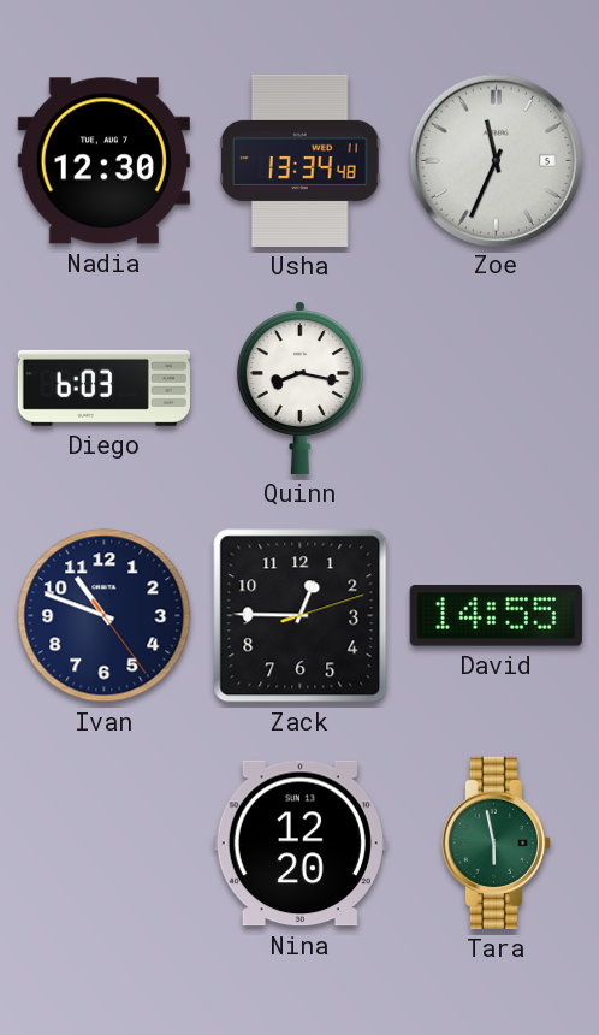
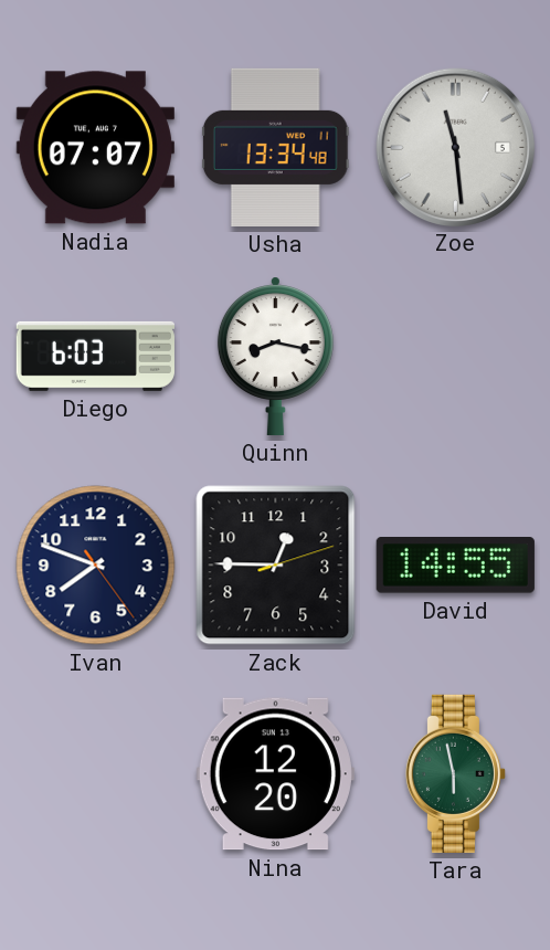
Nadia: 12:30 -> 07:07 (95, 148)
Zoe: 11:34 -> 11:29 (455, 147)
Ivan: 10:48 -> 7:48 (96, 566)
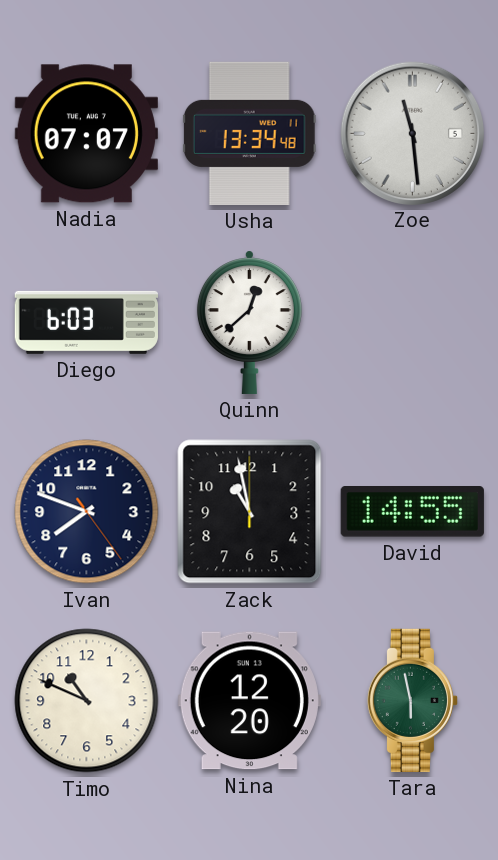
Quinn: 8:17 -> 12:38 (249, 322)
Zack: 12:45 -> 10:58 (250, 512)
Timo: none -> 10:49 (87, 701)
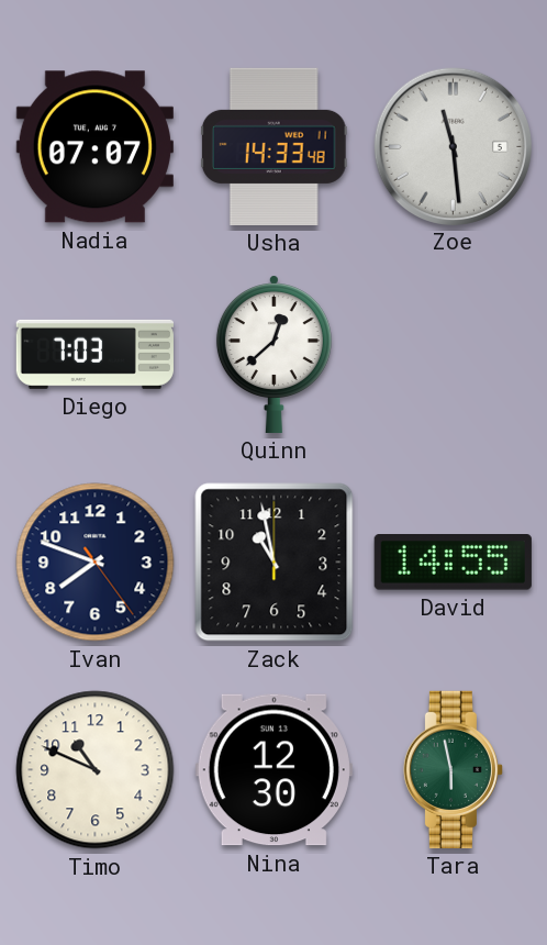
Usha: 13:34 -> 14:33 (273, 146)
Diego: 6:03 -> 7:03 (94, 354)
Nina: 12:20 -> 12:30 (273, 770)
